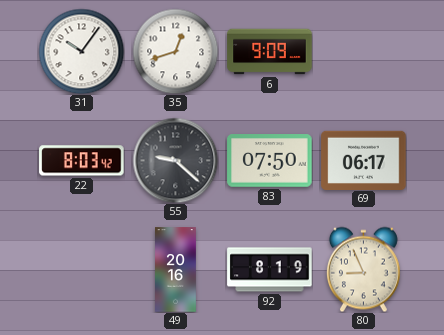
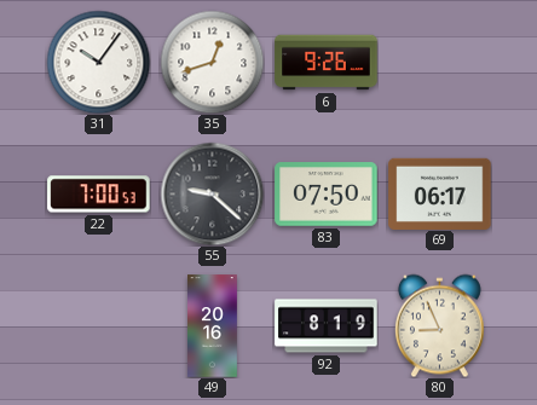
6: 9:09 -> 9:26 (327, 63)
22: 8:03 -> 7:00 (99, 195)
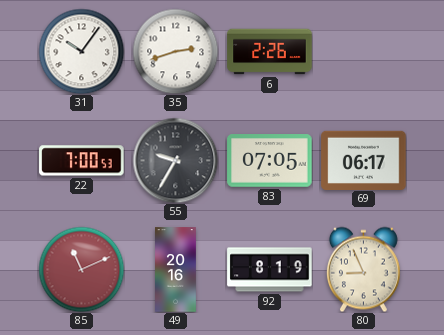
35: 12:42 -> 2:42 (175, 51)
6: 9:26 -> 2:26 (270, 52)
55: 9:22 -> 9:35 (175, 160)
83: 07:50 -> 07:05 (270, 161)
85: none -> 11:11 (81, 269)
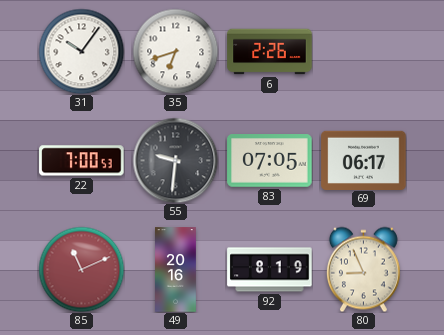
35: 2:42 -> 6:42 (175, 51)
55: 9:35 -> 9:31 (175, 160)
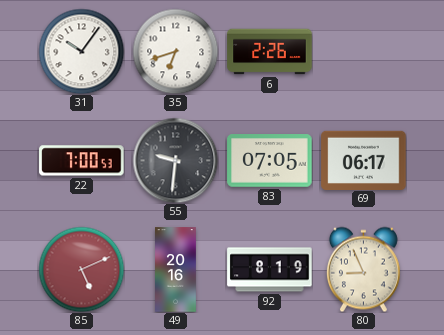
85: 11:11 -> 5:11 (81, 269)
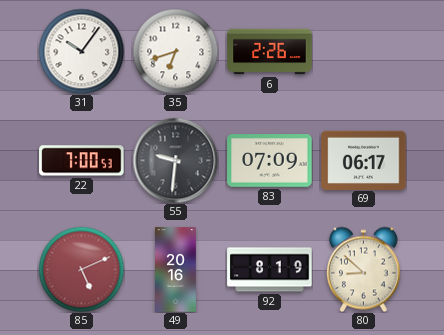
83: 07:05 -> 07:09 (270, 161)
80: 8:56 -> 8:52 (363, 269)
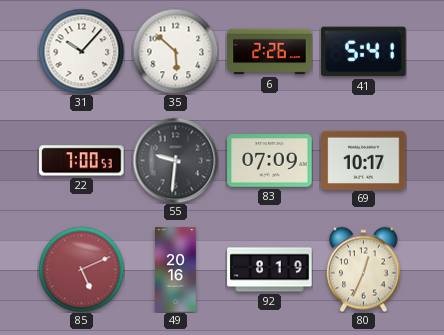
31: 10:06 -> 10:07 (81, 51)
35: 6:42 -> 5:52 (175, 51)
41: none -> 5:41 (364, 52)
69: 06:17 -> 10:17 (364, 160)
80: 8:52 -> 12:34 (363, 269)
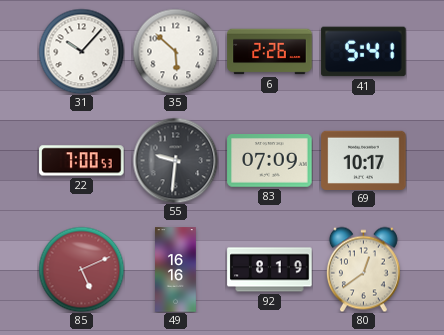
49: 20:16 -> 16:16 (176, 270)
80: 12:34 -> 12:39 (363, 269)
